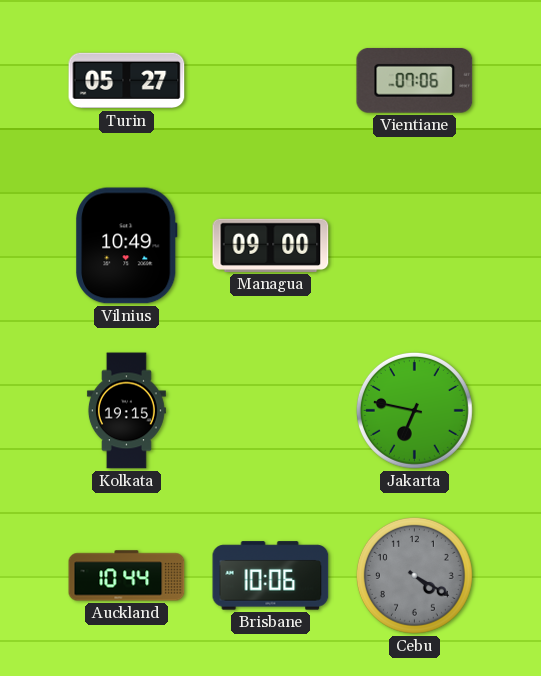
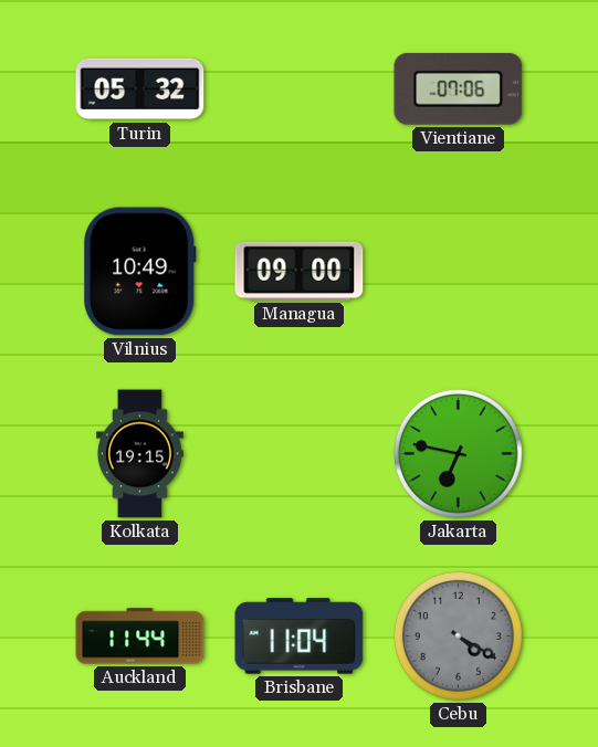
Turin: 05:27 -> 05:32 (140, 90)
Auckland: 10:44 -> 11:44 (140, 636)
Brisbane: 10:06 -> 11:04 (300, 636)
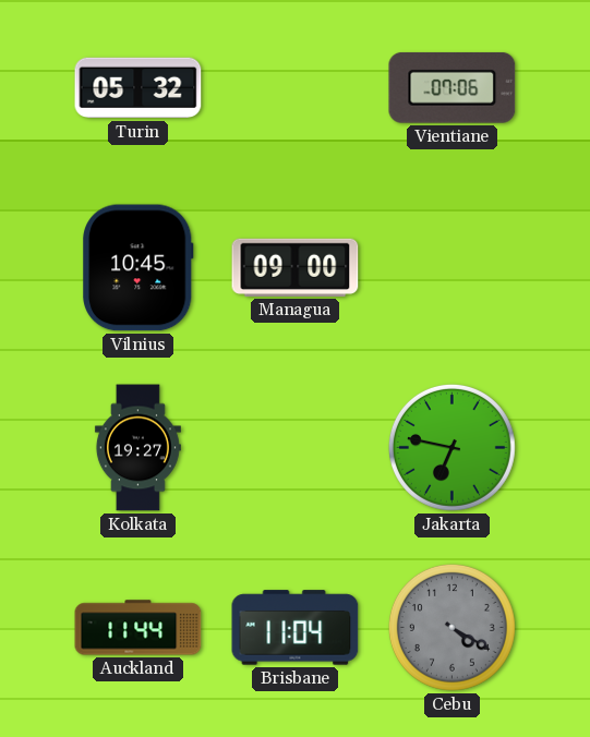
Vilnius: 10:49 -> 10:45 (139, 268)
Kolkata: 19:15 -> 19:27 (137, 448)
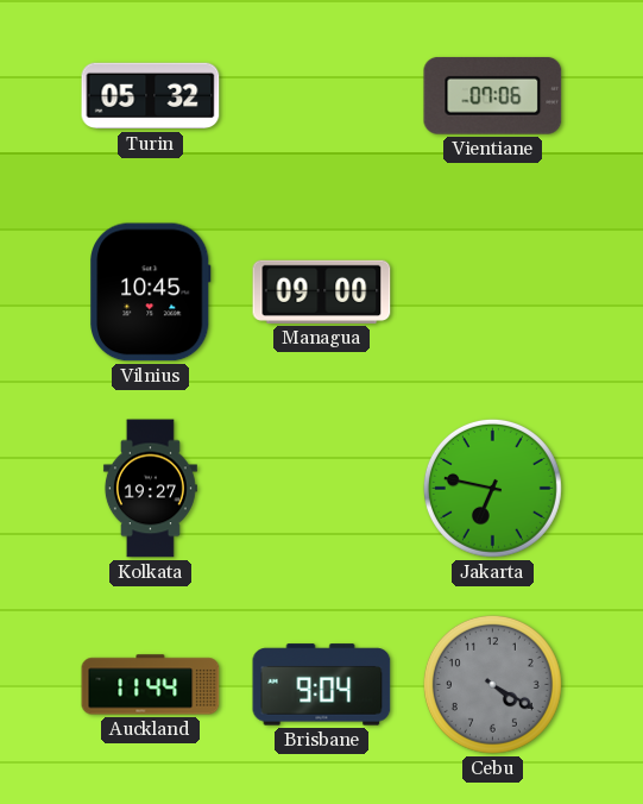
Brisbane: 11:04 -> 9:04 (322, 685)
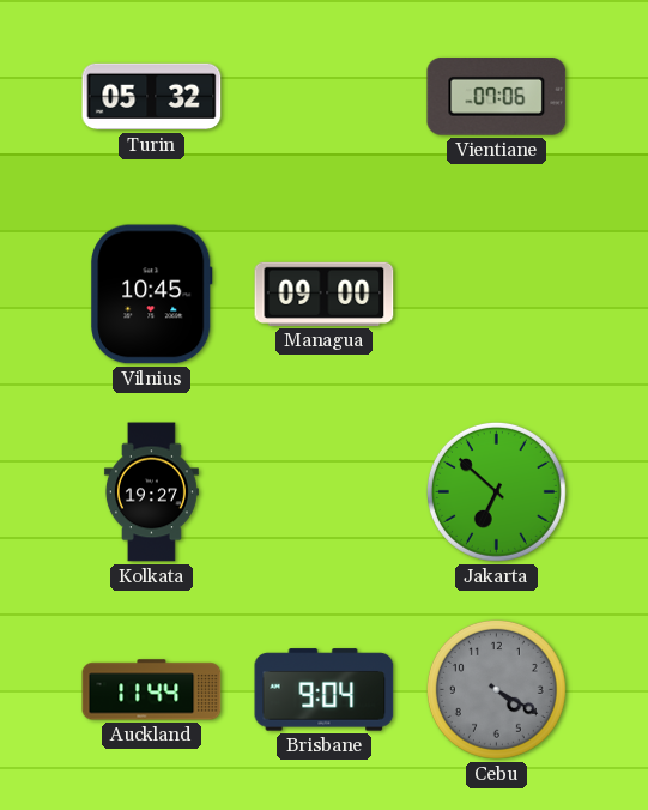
Jakarta: 6:47 -> 6:52 (496, 491)
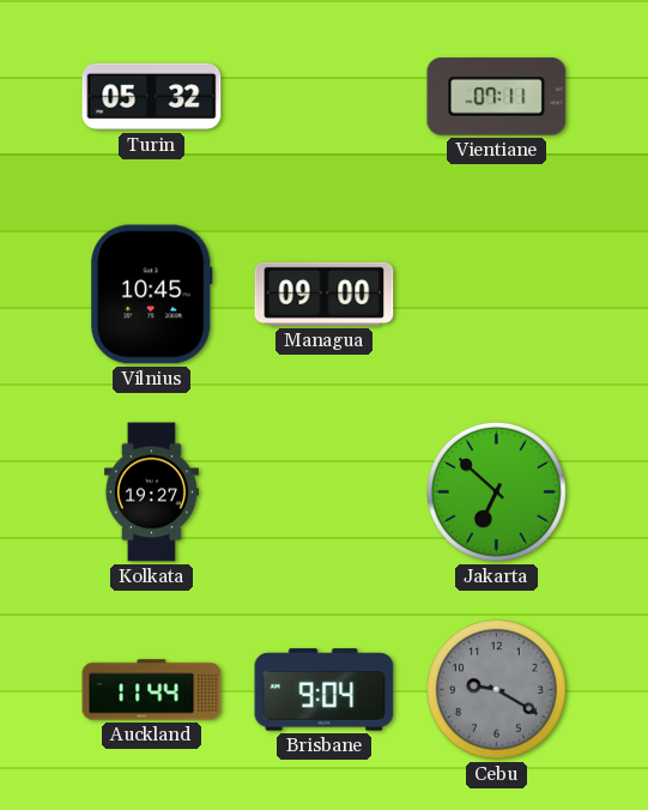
Vientiane: 07:06 -> 07:11 (497, 96)
Cebu: 4:20 -> 9:20 (496, 689)
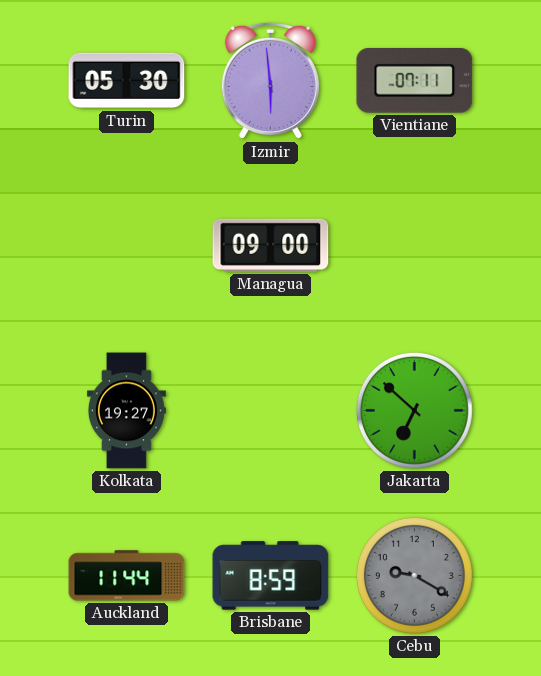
Turin: 05:32 -> 05:30 (127, 81)
Izmir: none -> 5:59 (270, 81)
Vilnius: 10:45 -> none (152, 295)
Brisbane: 9:04 -> 8:59 (271, 576)
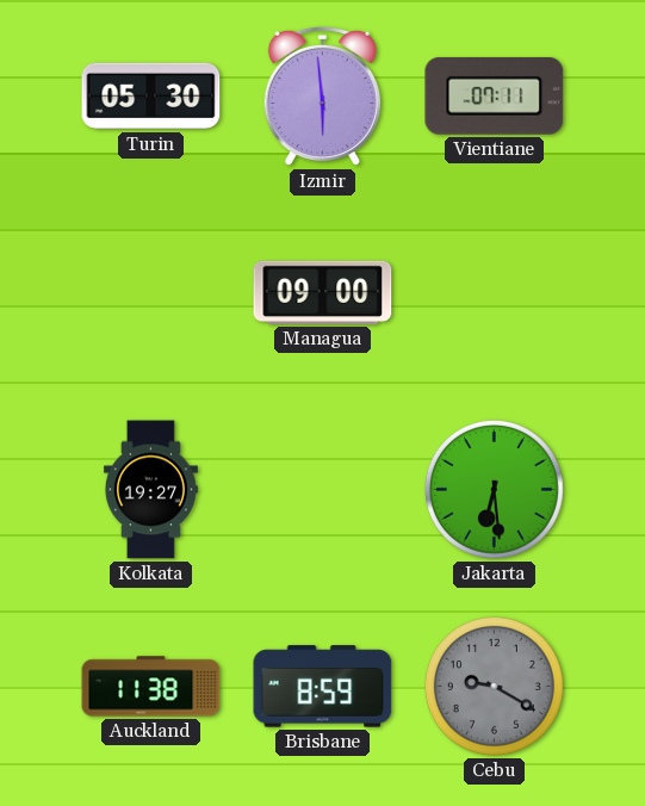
Jakarta: 6:52 -> 6:29 (494, 489)
Auckland: 11:44 -> 11:38 (151, 687)
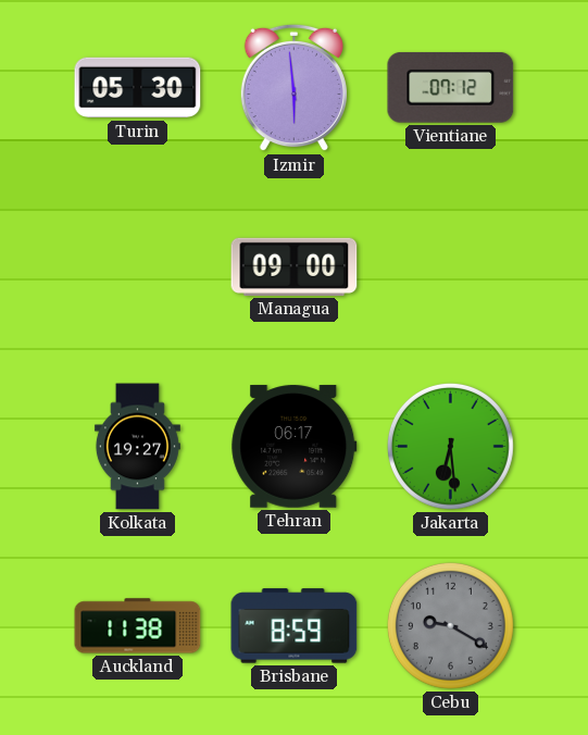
Vientiane: 07:11 -> 07:12 (451, 87)
Tehran: none -> 06:17 (295, 447)
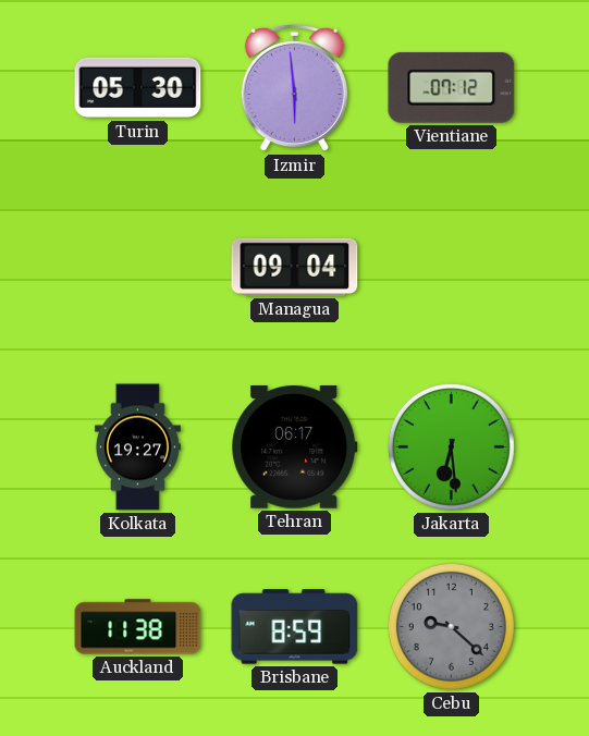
Managua: 09:00 -> 09:04 (295, 267)
Cebu: 9:20 -> 9:22 (451, 626)
